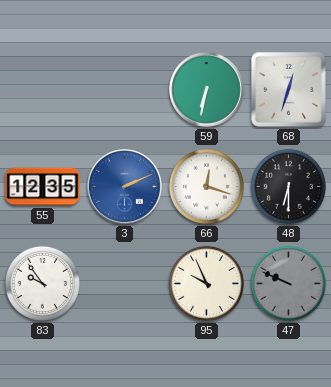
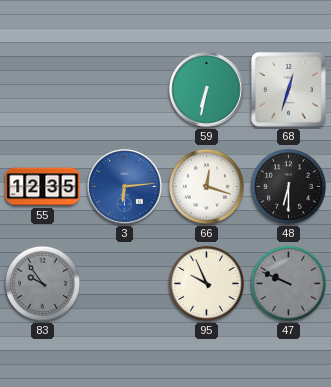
3: 2:11 -> 6:14 (125, 187)
83 dial: white -> grey (42, 283)
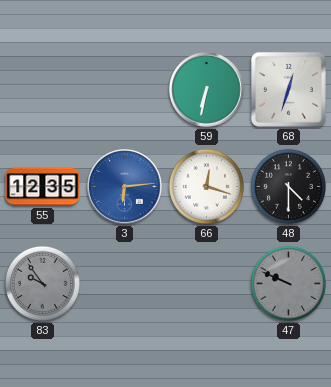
48: 6:30 -> 4:30 (288, 186)
95: 9:56 -> none (206, 283)
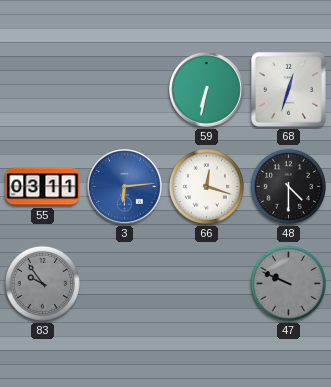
55: 12:35 -> 03:11 (43, 187)
